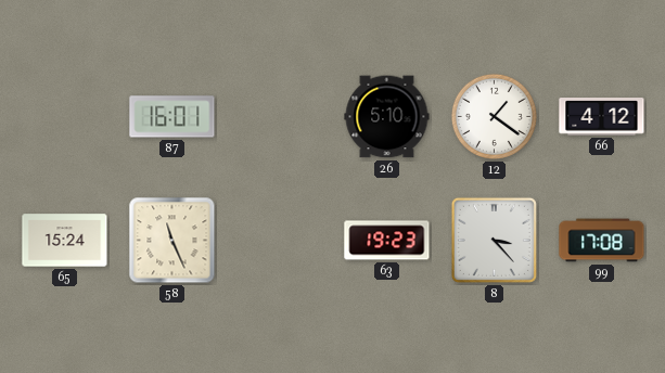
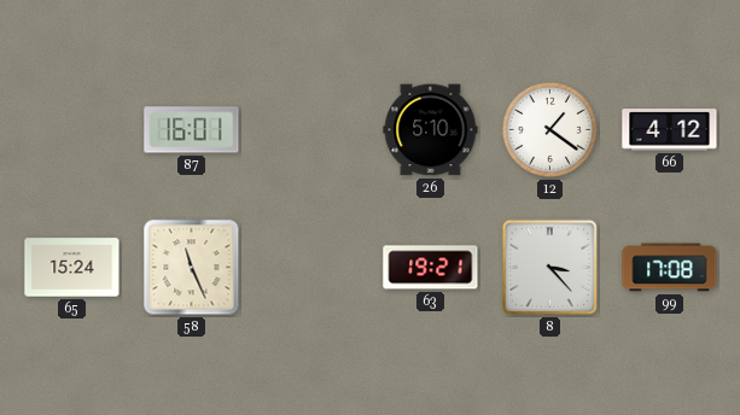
63: 19:23 -> 19:21 (431, 268)
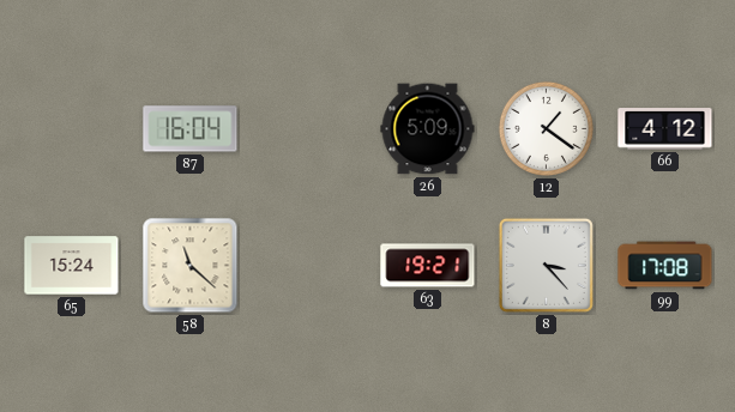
87: 16:01 -> 16:04 (191, 129)
26: 5:10 -> 5:09 (428, 129)
58: 11:26 -> 11:22 (191, 266)
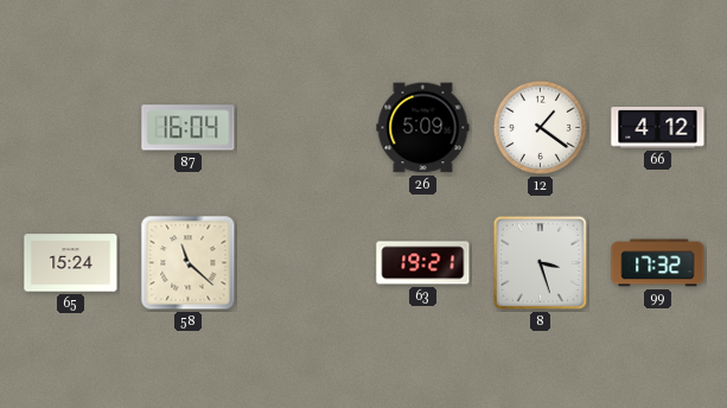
8: 3:23 -> 3:27 (540, 262)
99: 17:08 -> 17:32 (658, 263)
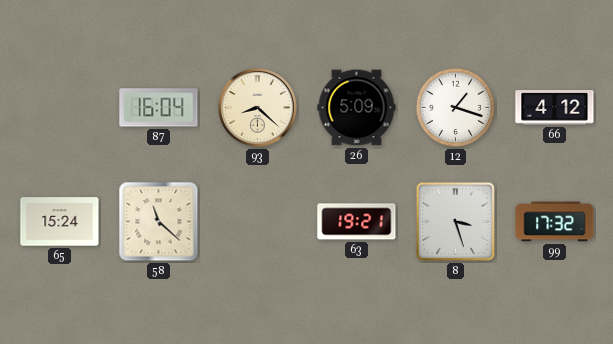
93: none -> 8:22 (258, 108)
12: 1:21 -> 1:18 (455, 107)
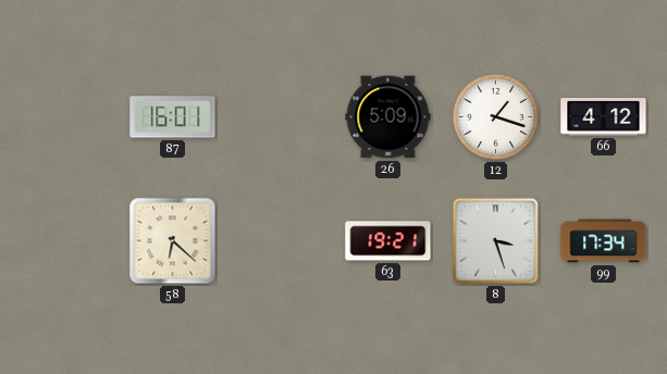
87: 16:04 -> 16:01 (173, 117)
93: 8:22 -> none (258, 108)
65: 15:24 -> none (60, 222)
58: 11:22 -> 6:22 (173, 241)
99: 17:32 -> 17:34 (604, 241)
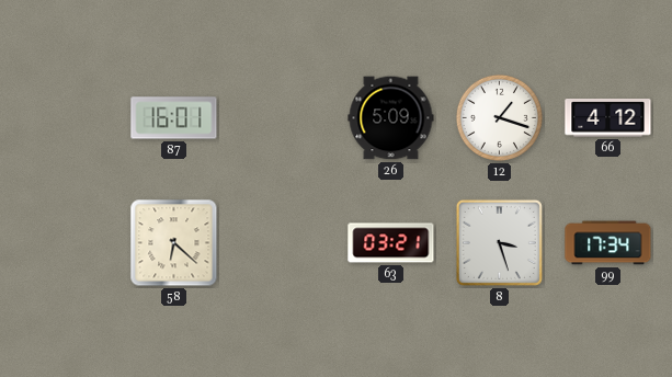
63: 19:21 -> 03:21 (391, 243)
